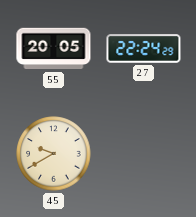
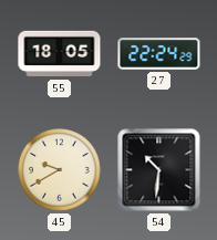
55: 20:05 -> 18:05 (60, 54)
54: none -> 10:31 (159, 170)
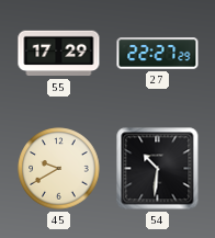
55: 18:05 -> 17:29 (59, 54)
27: 22:24 -> 22:27 (158, 54)
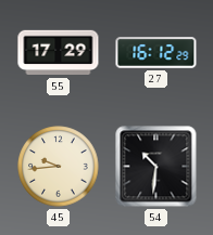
27: 22:27 -> 16:12 (156, 53)
45: 9:40 -> 9:44 (59, 167)
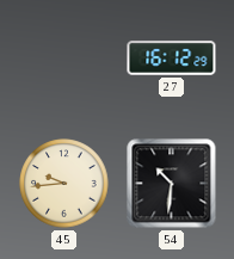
55: 17:29 -> none (59, 53)
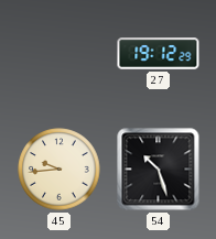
27: 16:12 -> 19:12 (159, 54)
54: 10:31 -> 10:27 (159, 170)
